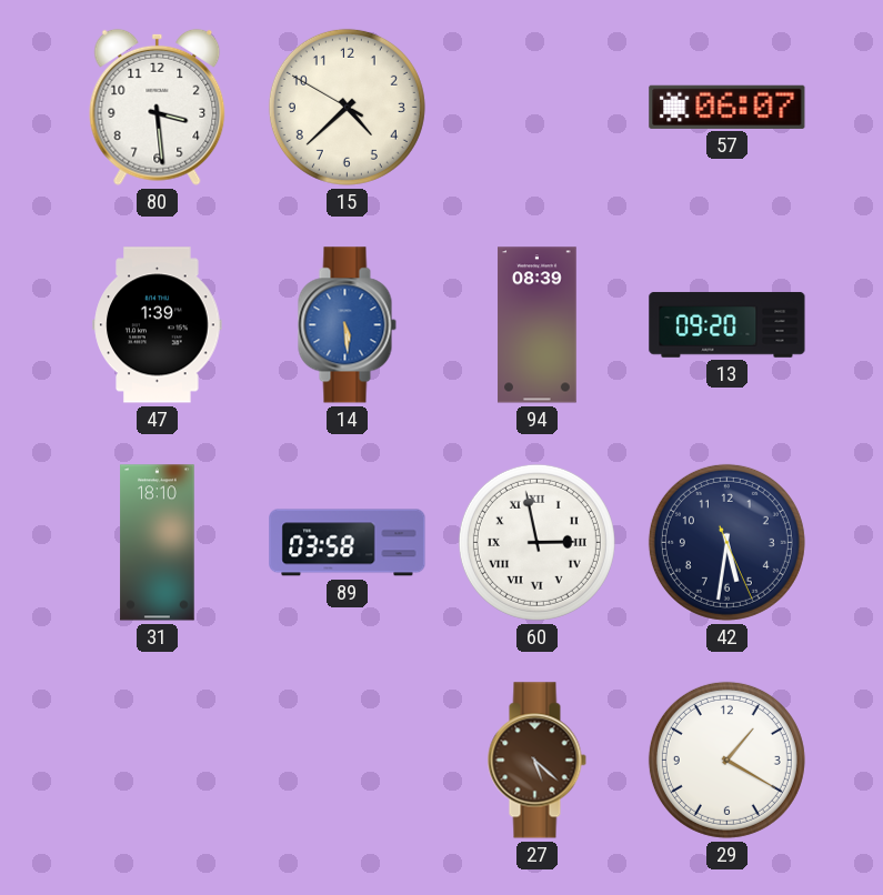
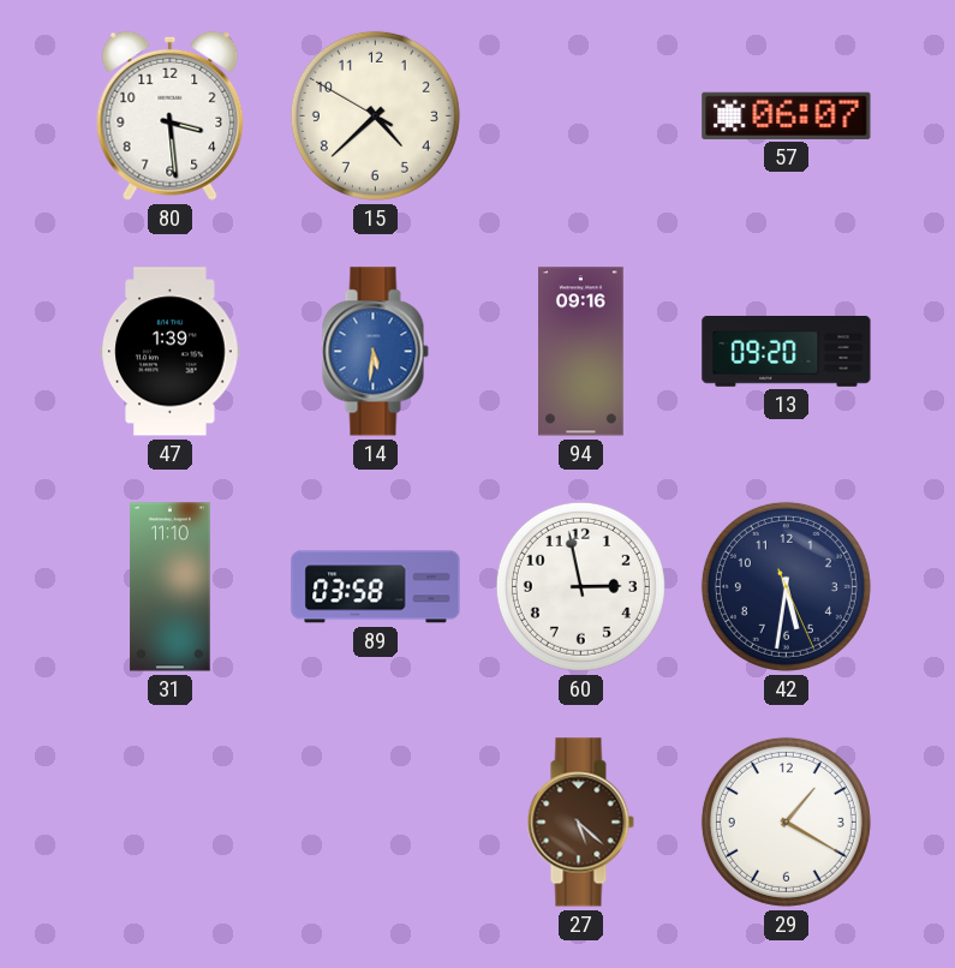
14: 5:29 -> 5:31 (375, 352)
94: 08:39 -> 09:16 (581, 352)
31: 18:10 -> 11:10 (171, 587)
60 numerals: Roman -> Arabic (580, 586)
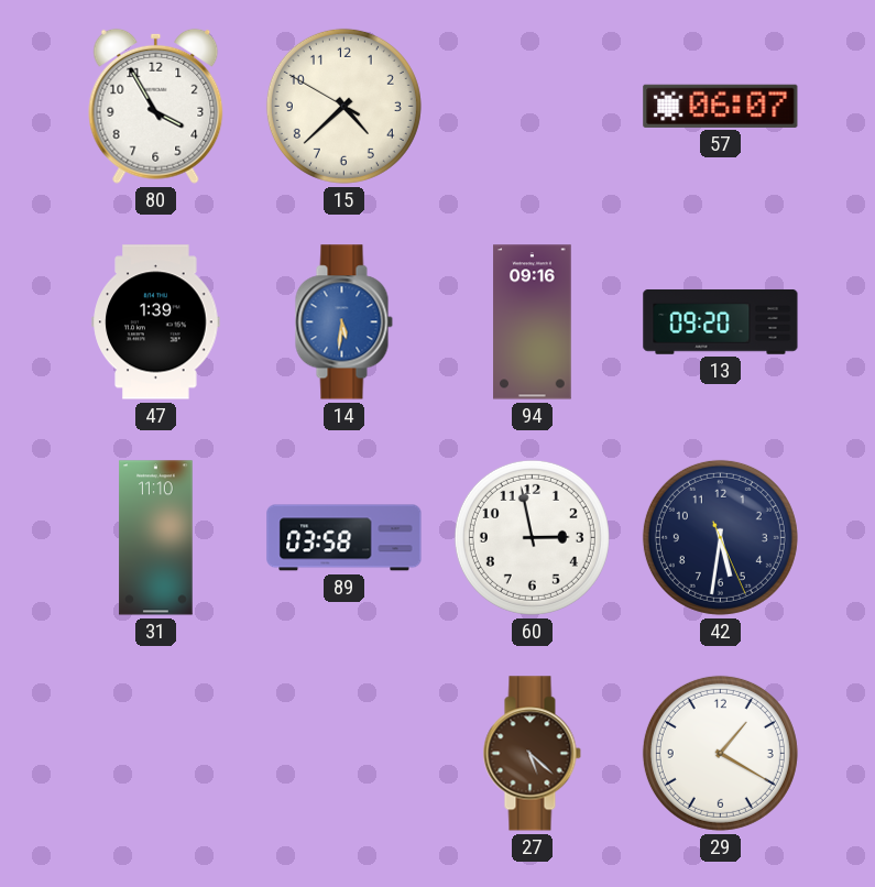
80: 3:29 -> 3:55 (156, 106)
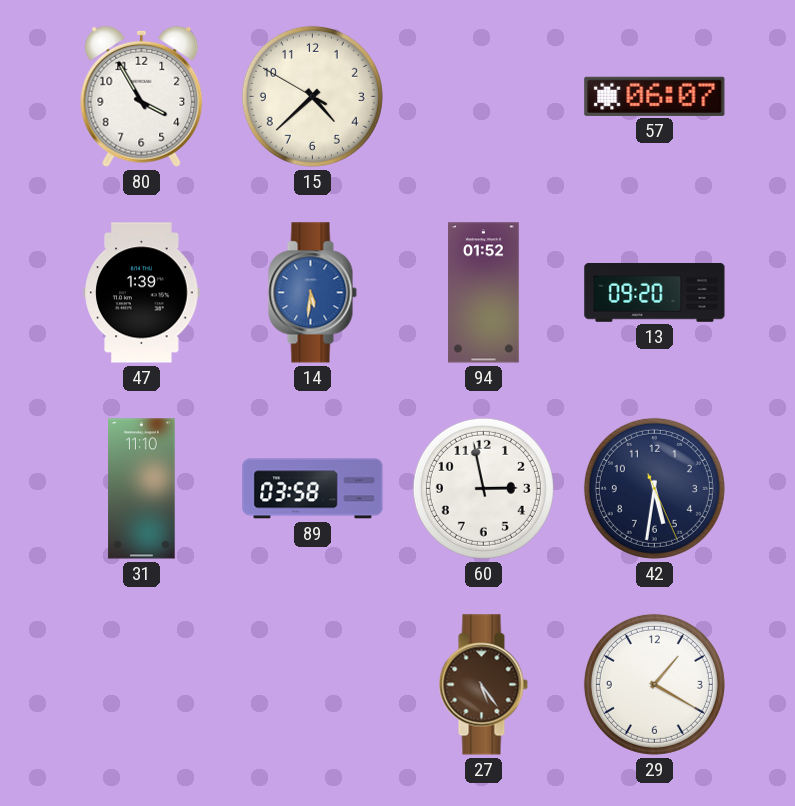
94: 09:16 -> 01:52 (484, 293)
27: 5:22 -> 5:24 (483, 685)
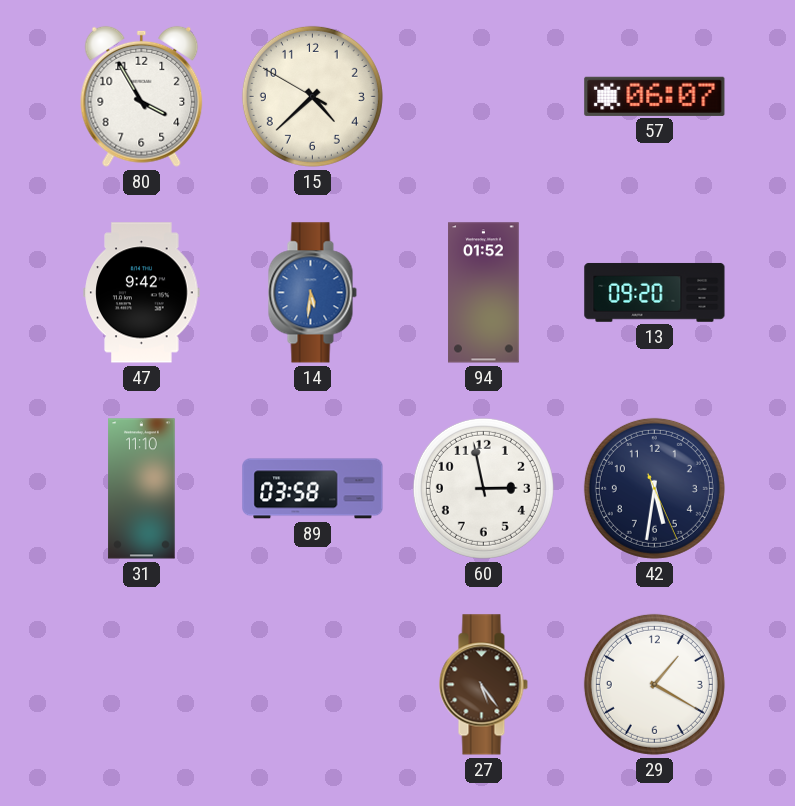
47: 1:39 -> 9:42 (142, 293)
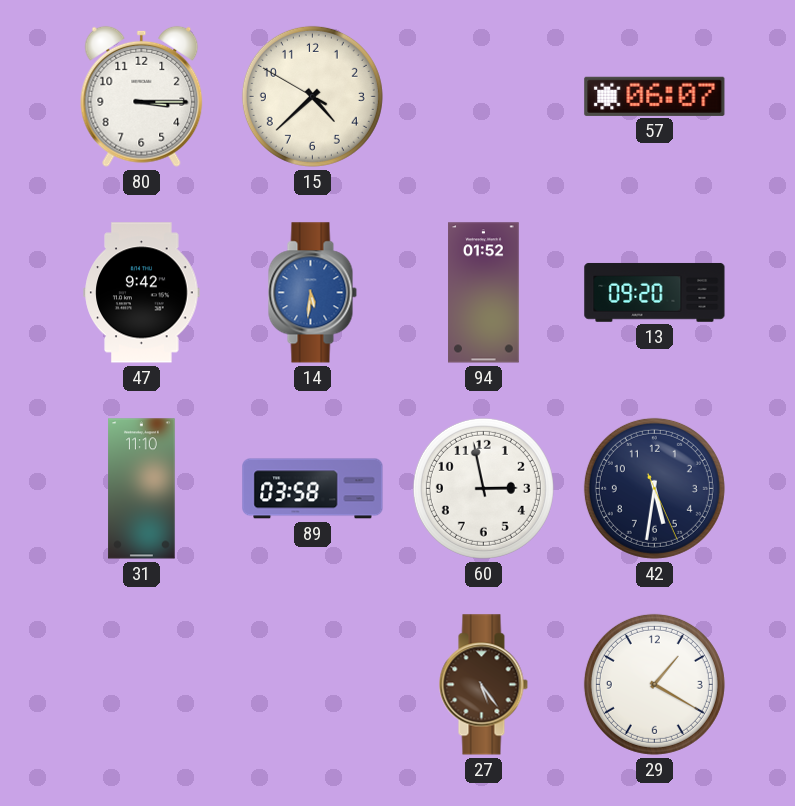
80: 3:55 -> 3:15 (142, 96)
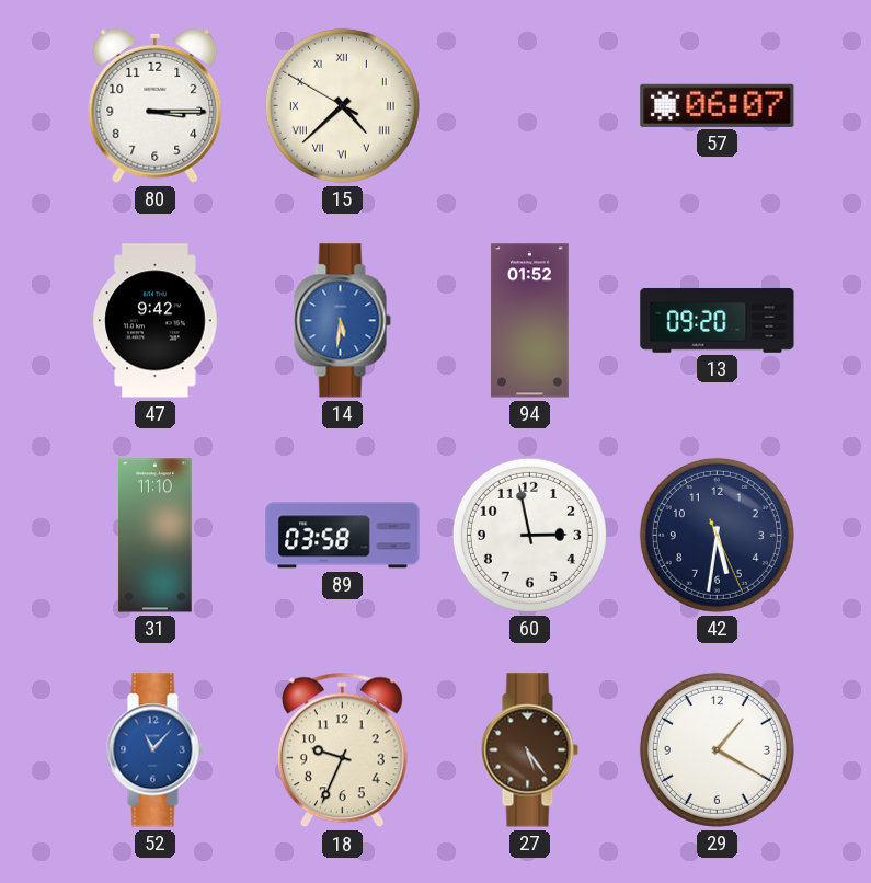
15 numerals: Arabic -> Roman (342, 105)
52: none -> 11:07 (154, 750)
18: none -> 9:34 (342, 750)
